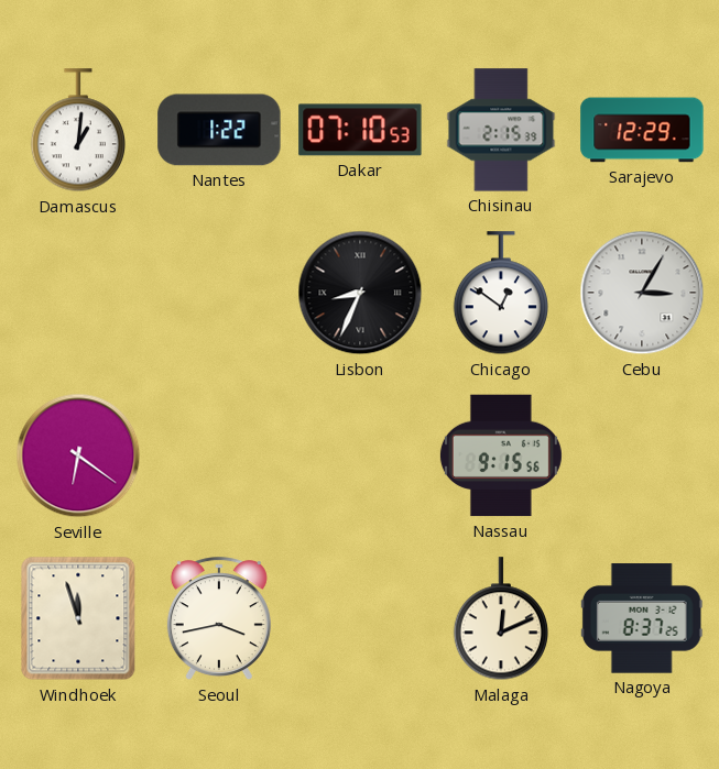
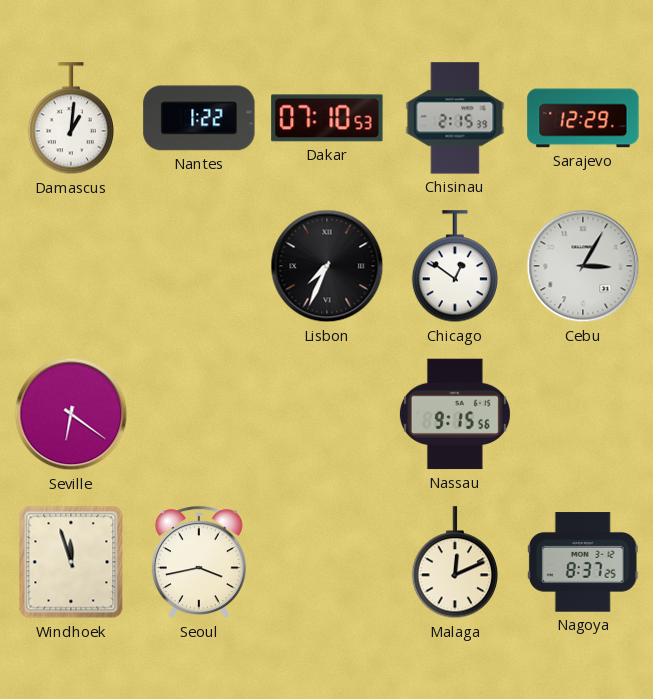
Lisbon: 8:34 -> 7:34 (327, 266)
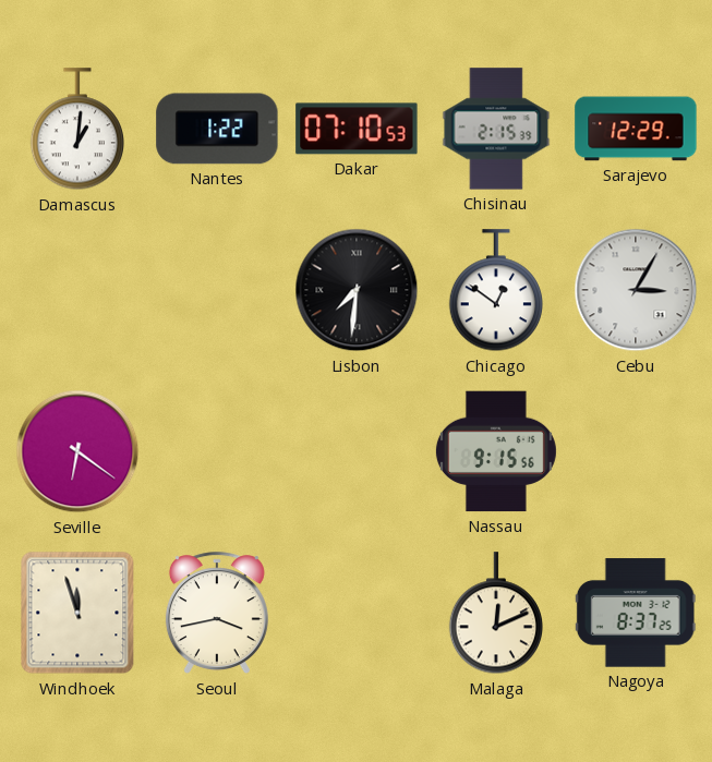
Lisbon: 7:34 -> 7:31 (357, 290)
